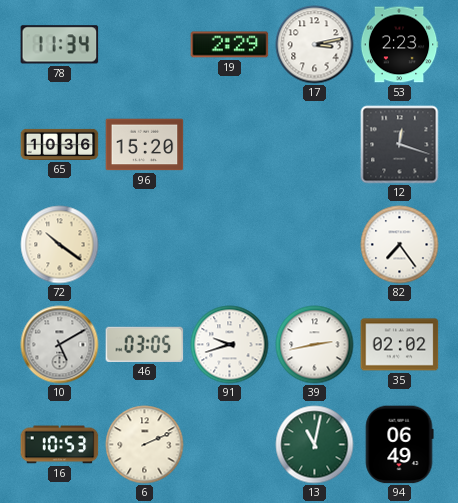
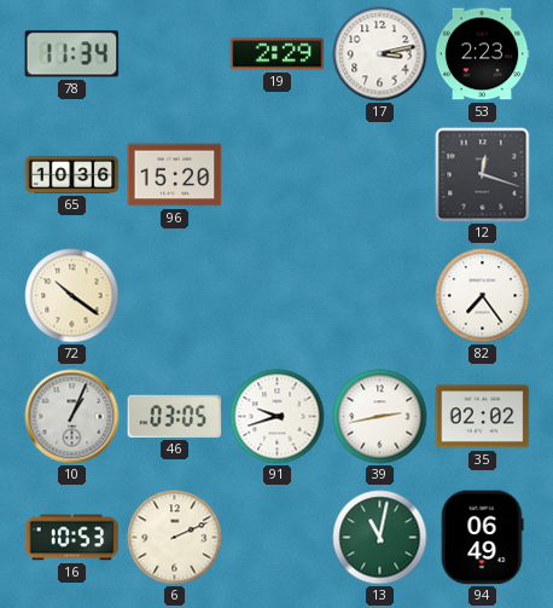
10: 5:10 -> 1:04 (72, 417)
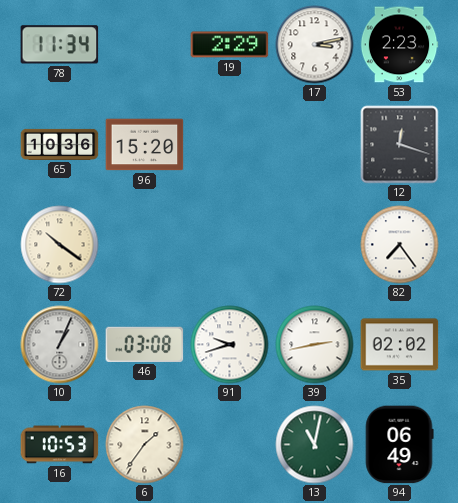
46: 03:05 -> 03:08 (145, 344)
6: 2:11 -> 1:36 (145, 445)
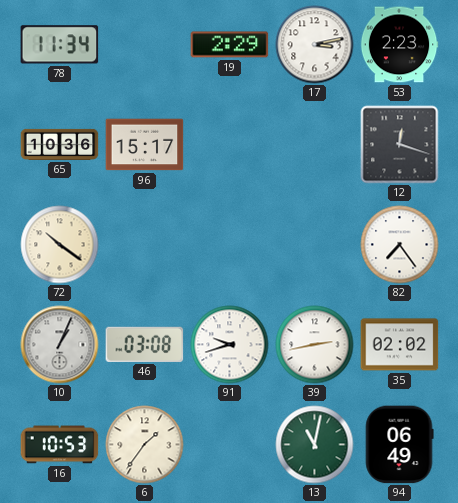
96: 15:20 -> 15:17 (145, 145)
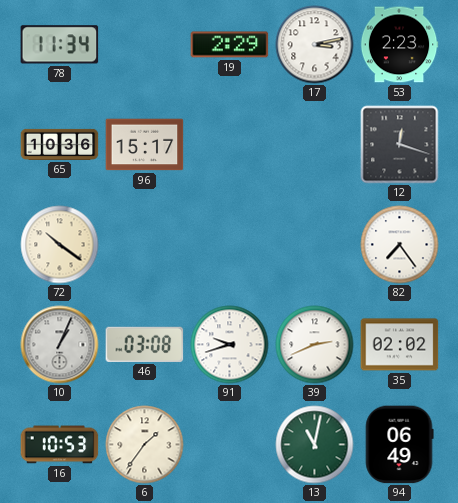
39: 2:43 -> 2:41 (315, 345)
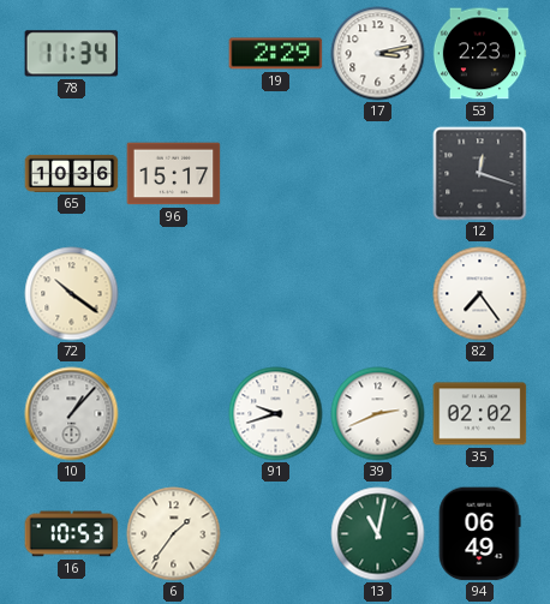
10: 1:04 -> 1:07 (72, 414)
46: 03:08 -> none (145, 344)
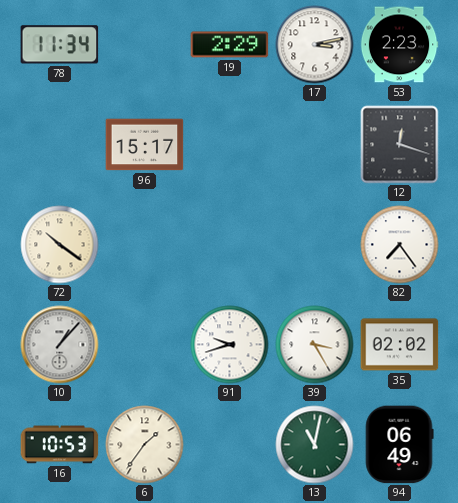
65: 10:36 -> none (72, 173)
39: 2:41 -> 3:25 (315, 345)
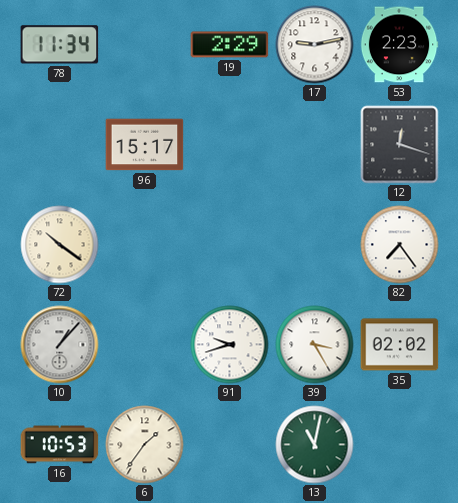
17: 3:13 -> 9:13 (315, 45)
94: 06:49 -> none (399, 445)
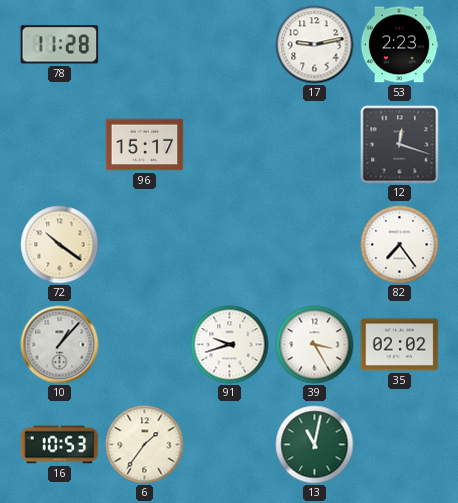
78: 11:34 -> 11:28 (60, 45)
19: 2:29 -> none (230, 45)
